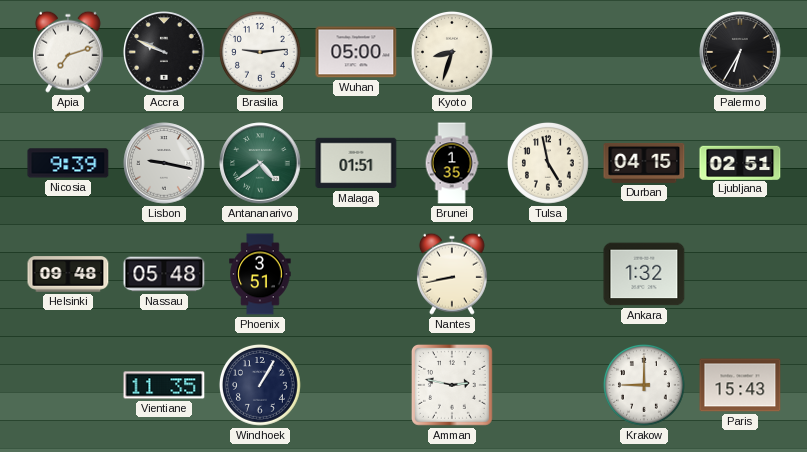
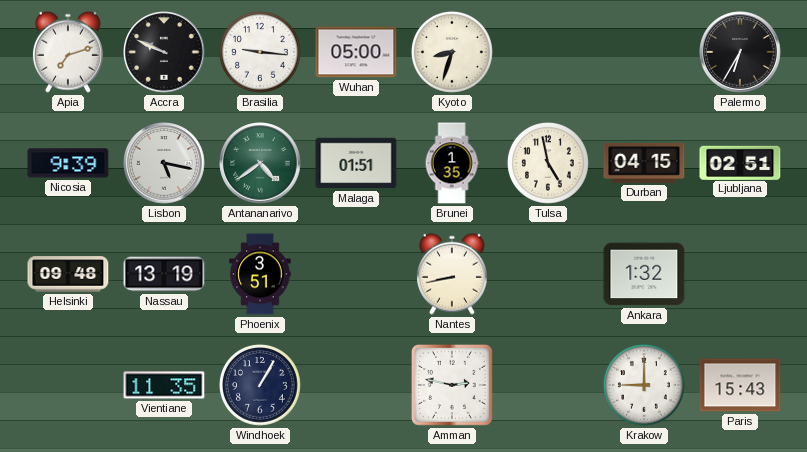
Brasilia: 9:14 -> 9:16 (260, 52)
Lisbon: 9:17 -> 5:17 (164, 163)
Nassau: 05:48 -> 13:19 (164, 274)
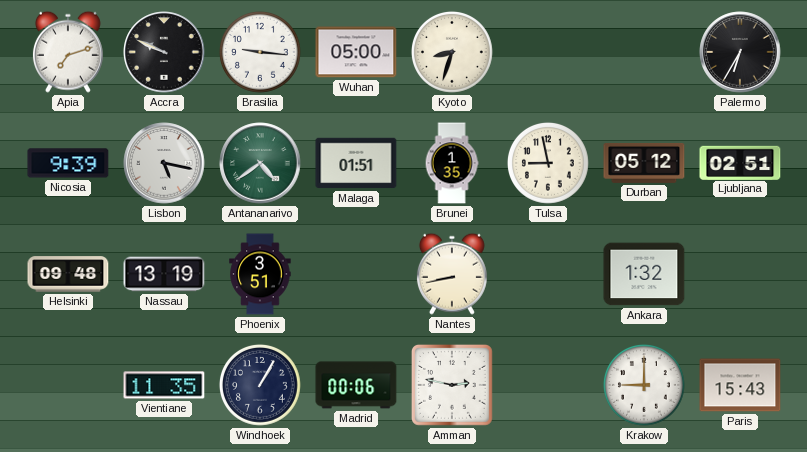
Tulsa: 4:58 -> 8:58 (548, 163)
Durban: 04:15 -> 05:12 (644, 163)
Madrid: none -> 00:06 (356, 385)
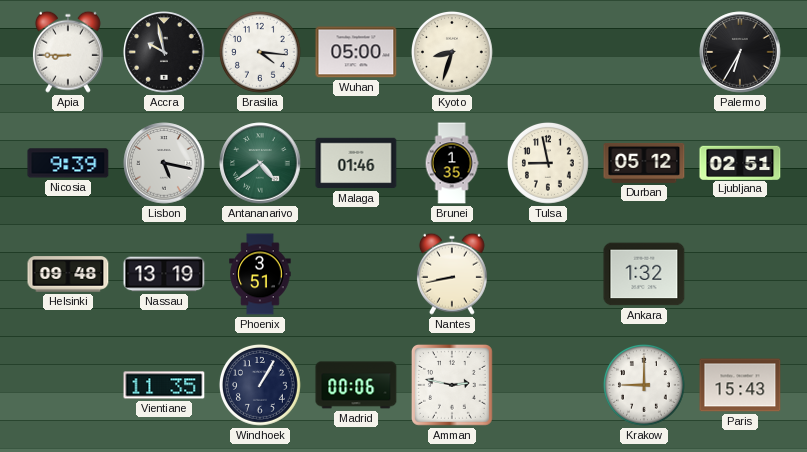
Apia: 7:12 -> 8:45 (68, 52)
Accra: 9:49 -> 9:58 (164, 52)
Brasilia: 9:16 -> 4:16 (260, 52)
Malaga: 01:51 -> 01:46 (356, 163)
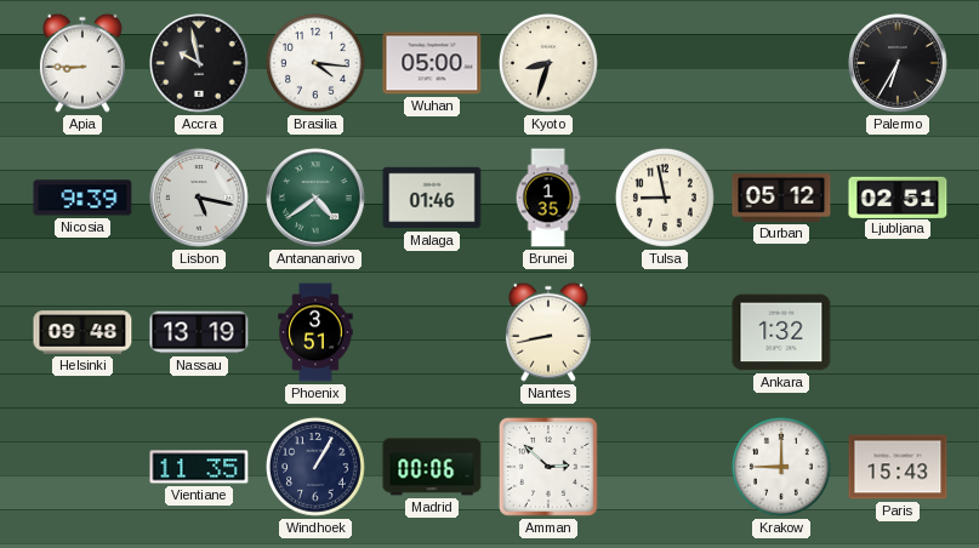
Amman: 2:47 -> 2:52 (548, 467)
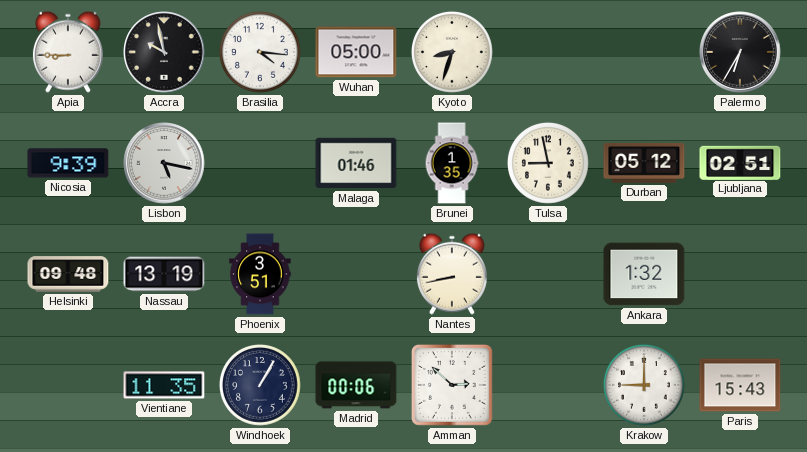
Antananarivo: 4:39 -> none (315, 198)
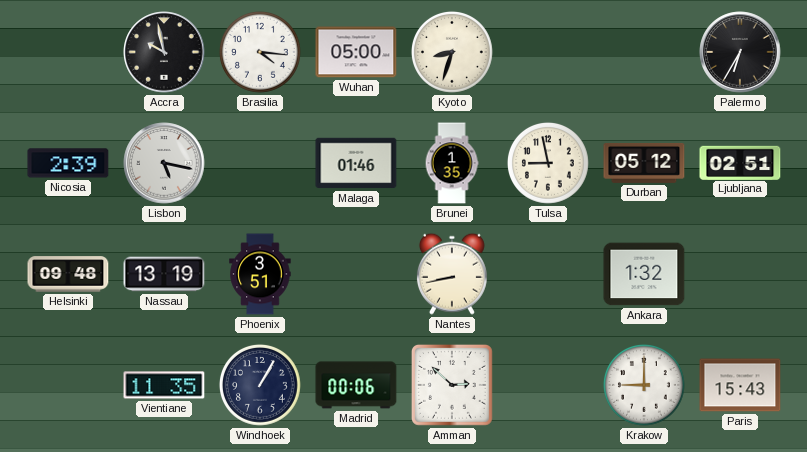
Apia: 8:45 -> none (68, 52)
Nicosia: 9:39 -> 2:39 (68, 163)
